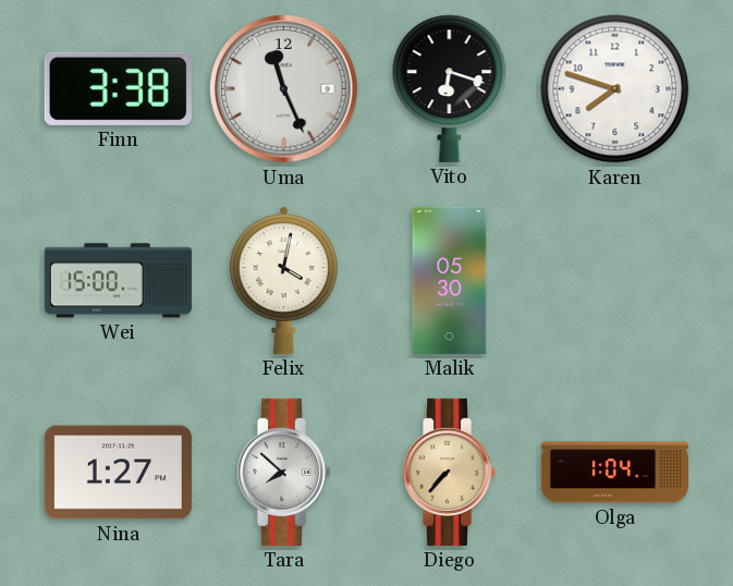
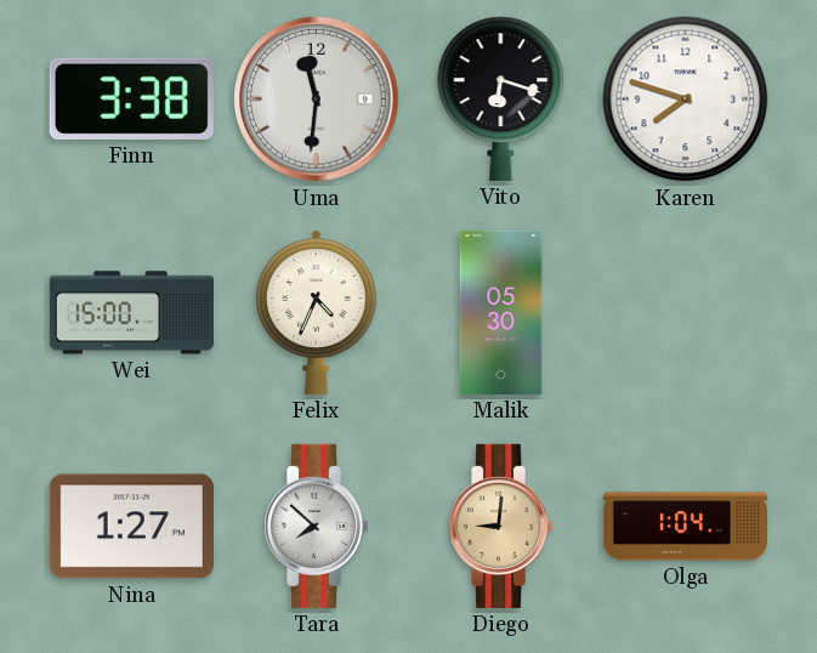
Uma: 11:26 -> 11:31 (317, 100)
Felix: 4:02 -> 4:34 (316, 312)
Diego: 7:37 -> 9:01 (500, 526)
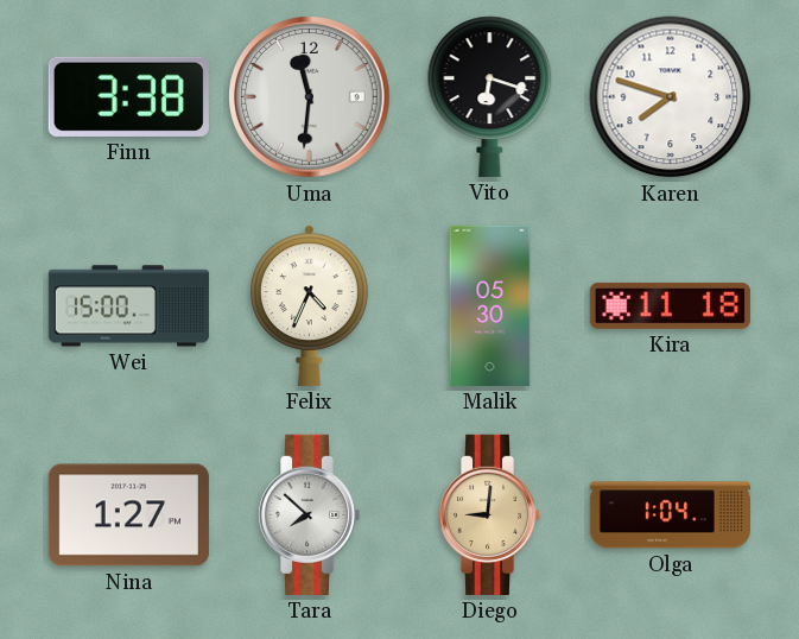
Kira: none -> 11:18 (670, 305)
